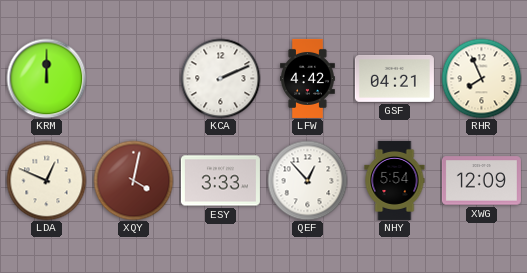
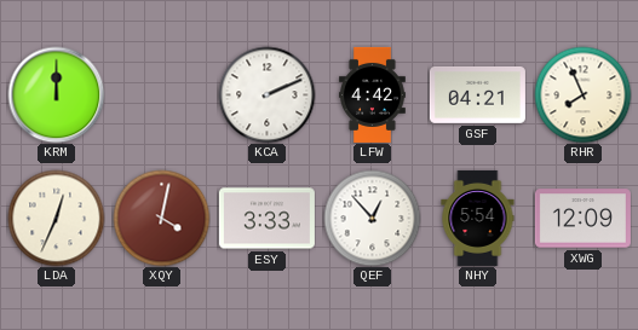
LDA: 12:49 -> 12:34 (56, 218)
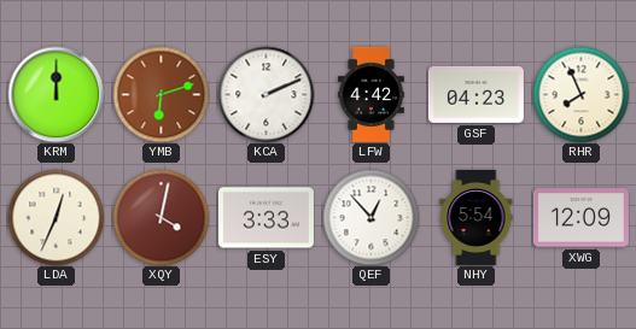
YMB: none -> 6:12 (161, 94)
GSF: 04:21 -> 04:23 (475, 95)
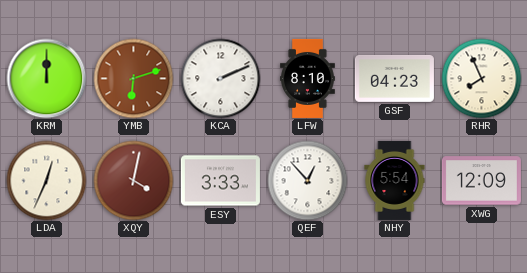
LFW: 4:42 -> 8:10 (308, 78)
